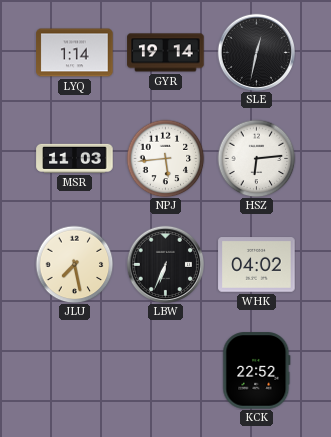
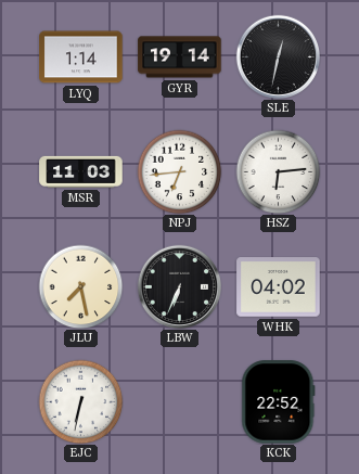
NPJ: 5:44 -> 6:44 (179, 171)
EJC: none -> 6:32 (80, 401)
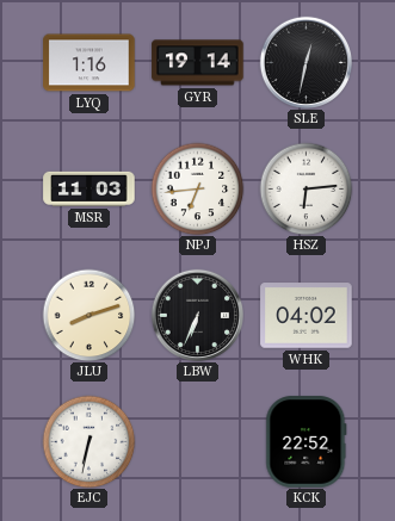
LYQ: 1:14 -> 1:16 (90, 63)
JLU: 7:28 -> 8:12 (88, 315)
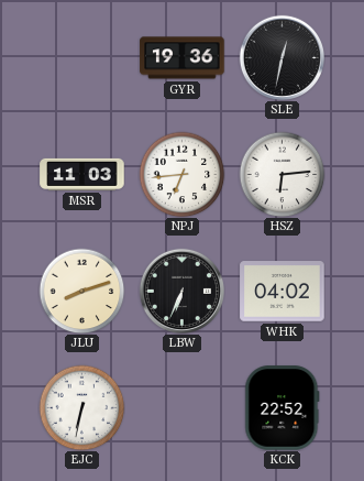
LYQ: 1:16 -> none (90, 63)
GYR: 19:14 -> 19:36 (183, 58)
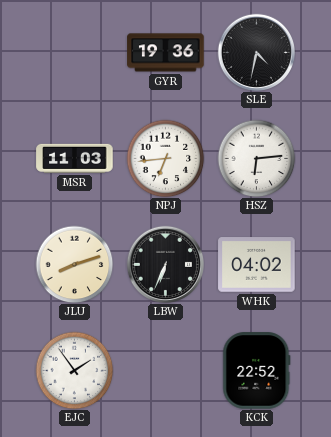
SLE: 12:32 -> 4:32 (256, 52)
EJC: 6:32 -> 1:54 (74, 370)
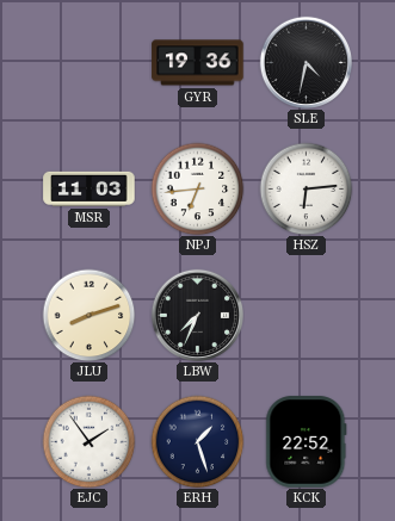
LBW: 6:34 -> 7:34 (197, 315)
WHK: 04:02 -> none (257, 265)
ERH: none -> 1:27 (197, 441)
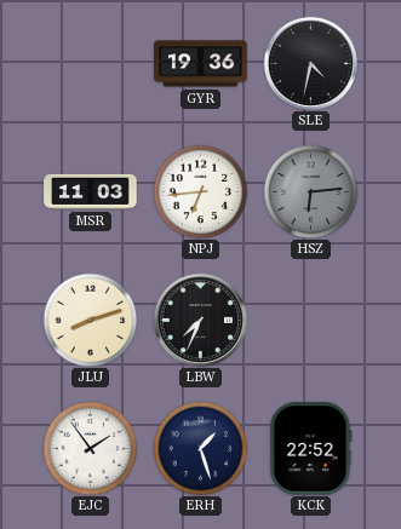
HSZ dial: white -> grey (310, 191)
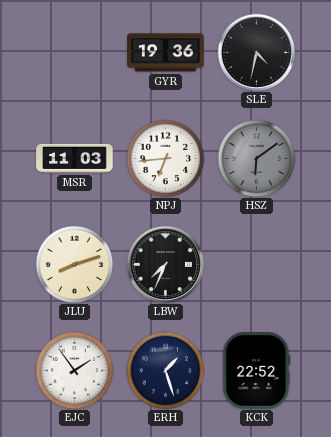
HSZ: 6:14 -> 6:09 (256, 158)
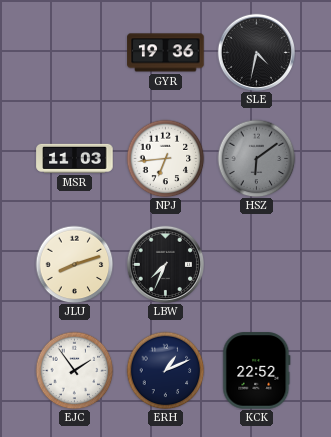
ERH: 1:27 -> 1:11 (165, 370)
